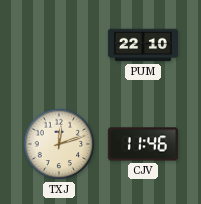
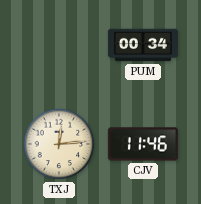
PUM: 22:10 -> 00:34 (143, 45)
TXJ: 12:12 -> 12:14 (59, 144)
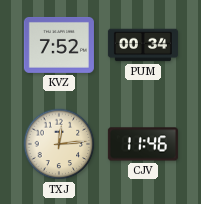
KVZ: none -> 7:52 (59, 45)
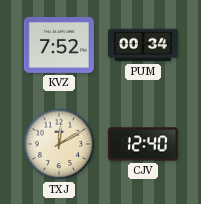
TXJ: 12:14 -> 12:10 (59, 144)
CJV: 11:46 -> 12:40 (143, 144)
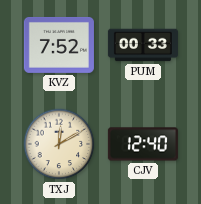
PUM: 00:34 -> 00:33 (143, 45)
